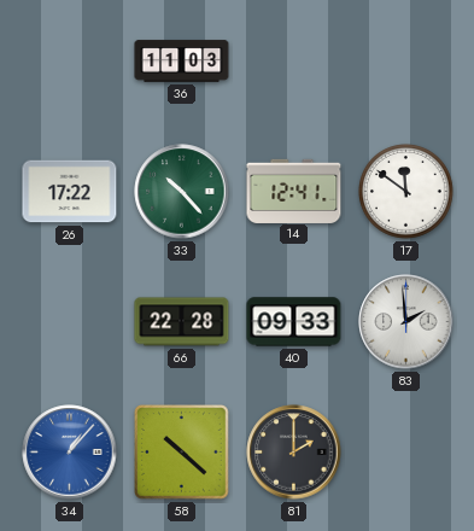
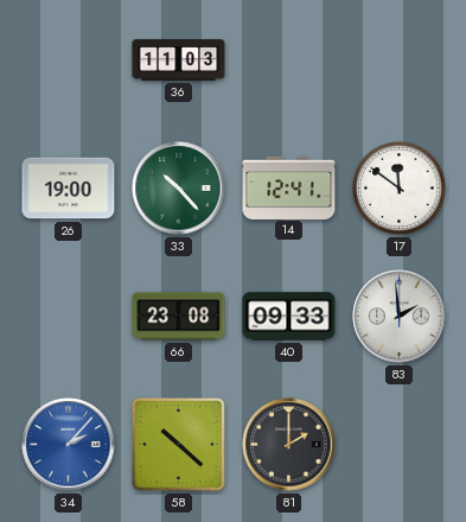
26: 17:22 -> 19:00 (69, 189)
66: 22:28 -> 23:08 (179, 317)
34: 1:07 -> 2:07 (69, 445)
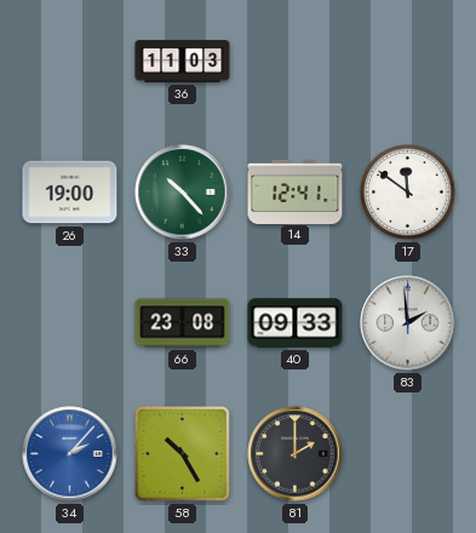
58: 10:22 -> 10:25 (183, 454)
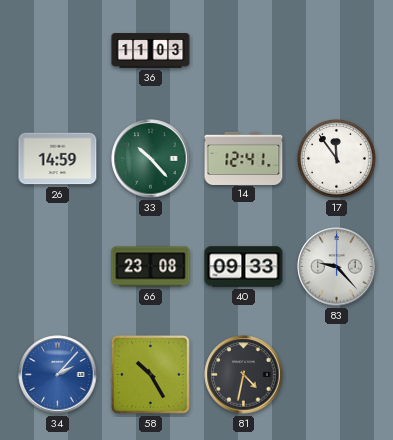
26: 19:00 -> 14:59 (58, 159)
17: 11:51 -> 11:54 (337, 159)
83: 1:59 -> 9:23 (337, 267)
81: 2:00 -> 4:32 (244, 375)
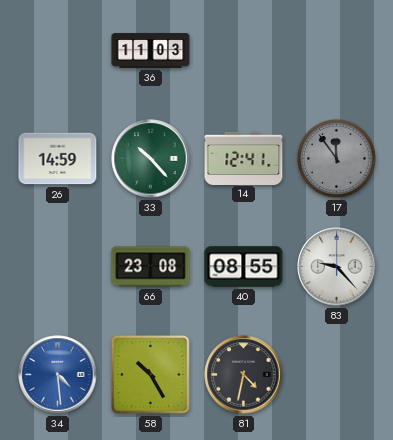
17 dial: white -> grey (337, 159)
40: 09:33 -> 08:55 (244, 267)
34: 2:07 -> 4:29 (58, 375)
